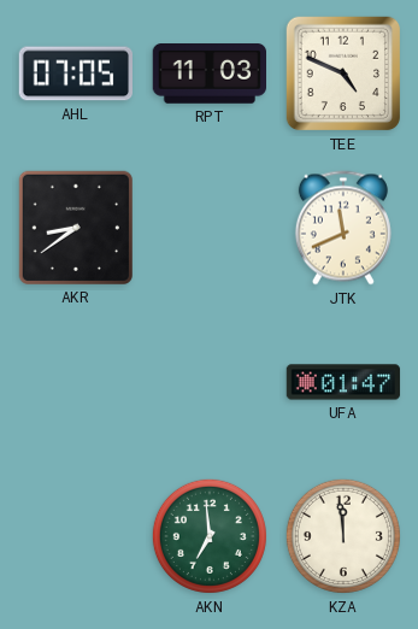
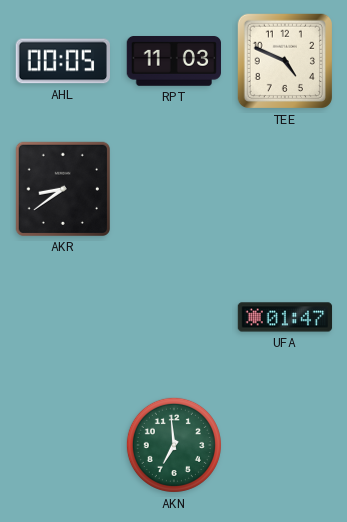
AHL: 07:05 -> 00:05 (62, 61)
JTK: 11:41 -> none (343, 228)
KZA: 11:59 -> none (343, 536)
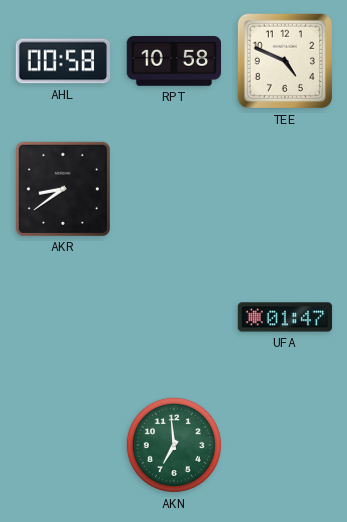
AHL: 00:05 -> 00:58 (62, 61)
RPT: 11:03 -> 10:58 (173, 62)
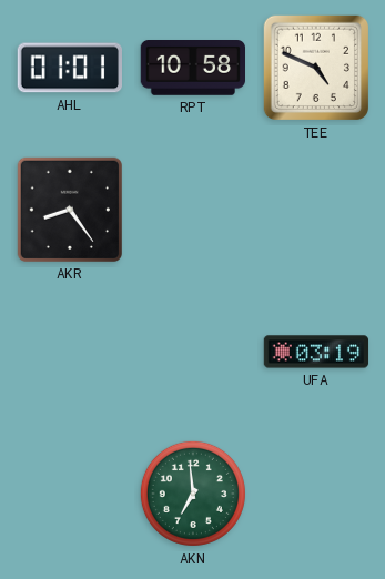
AHL: 00:58 -> 01:01 (69, 68)
AKR: 8:39 -> 8:24 (69, 209)
UFA: 01:47 -> 03:19 (316, 352)
